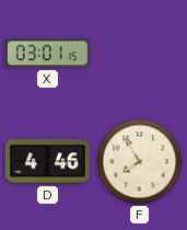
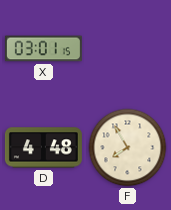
D: 4:46 -> 4:48 (43, 148)
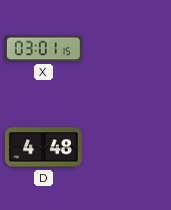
F: 7:55 -> none (128, 148)
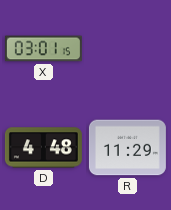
R: none -> 11:29 (127, 148)
